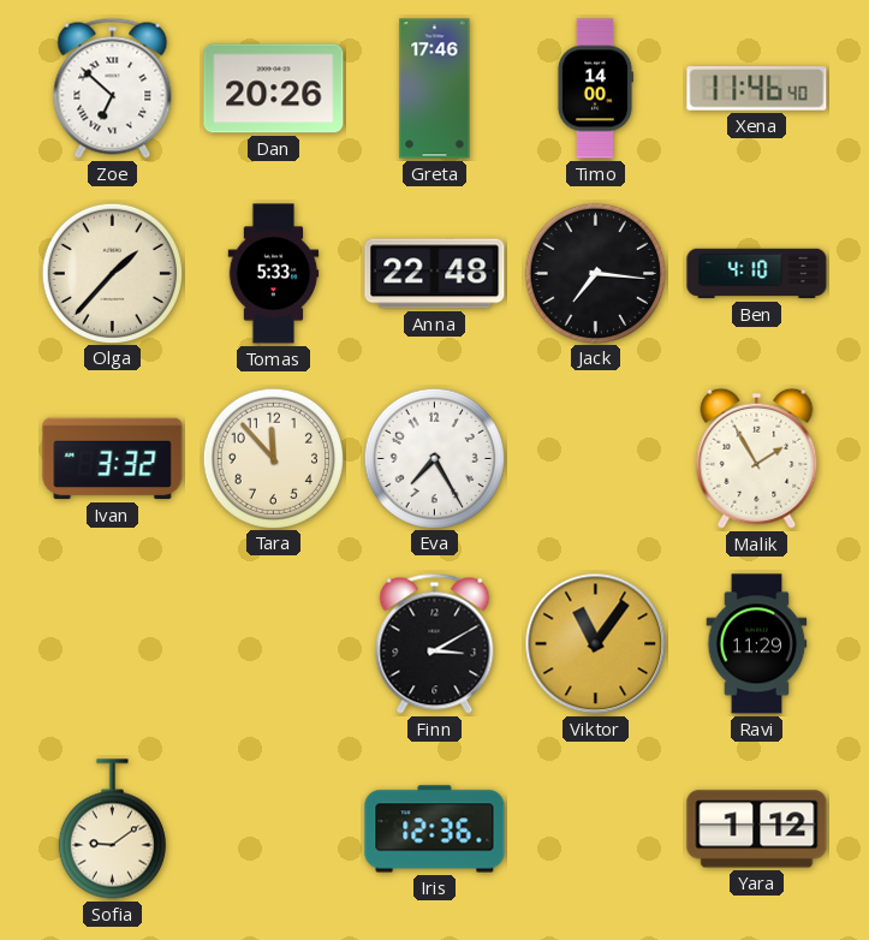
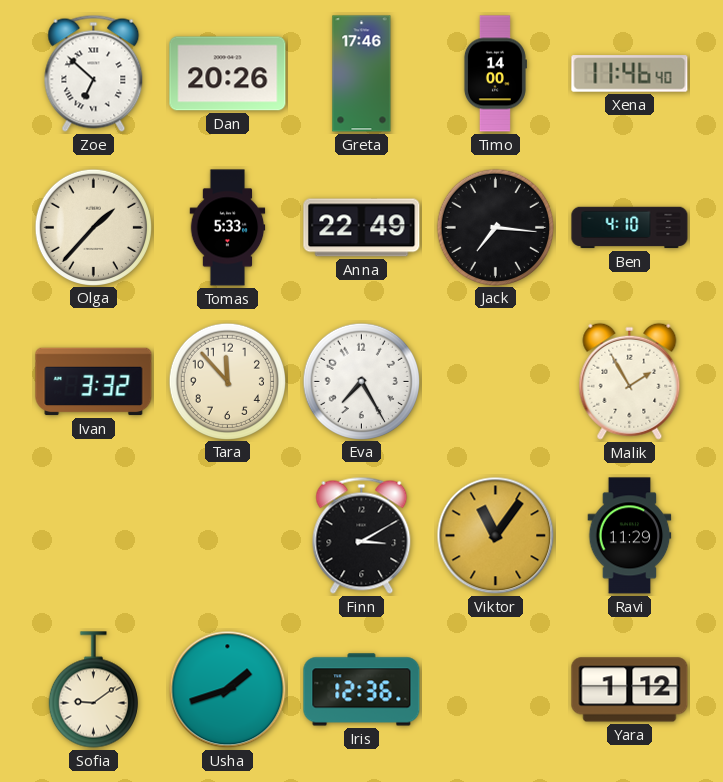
Anna: 22:48 -> 22:49 (362, 228)
Usha: none -> 1:42 (228, 690)
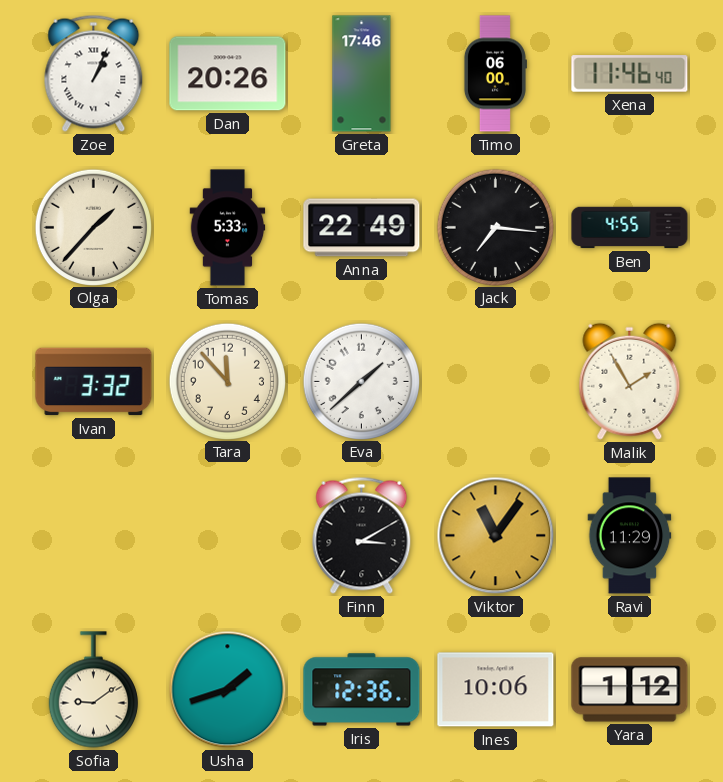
Zoe: 6:52 -> 1:04 (94, 73)
Timo: 14:00 -> 06:00 (495, 74)
Ben: 4:10 -> 4:55 (630, 228)
Eva: 7:25 -> 1:38 (361, 381)
Ines: none -> 10:06 (496, 690)
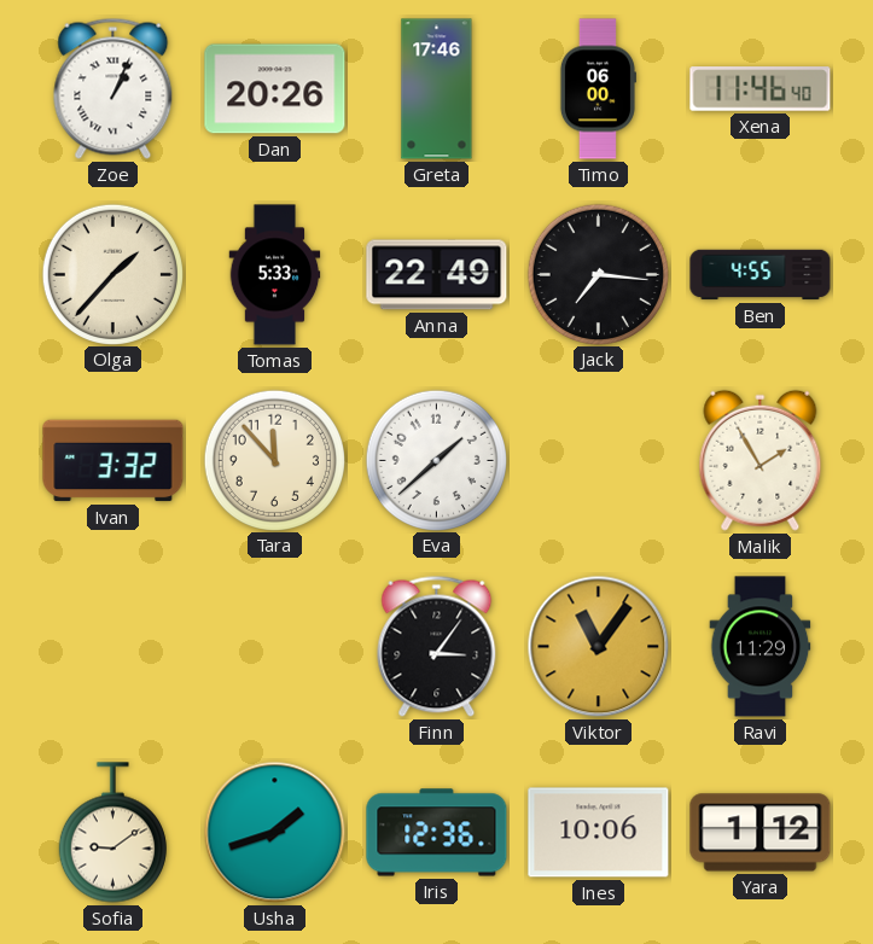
Finn: 3:10 -> 3:06 (437, 646)
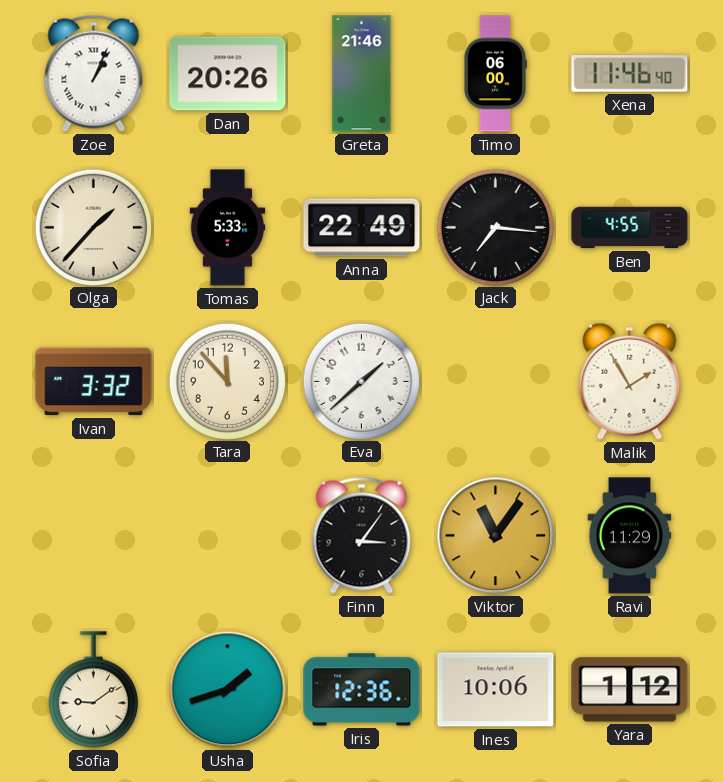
Greta: 17:46 -> 21:46 (362, 74)
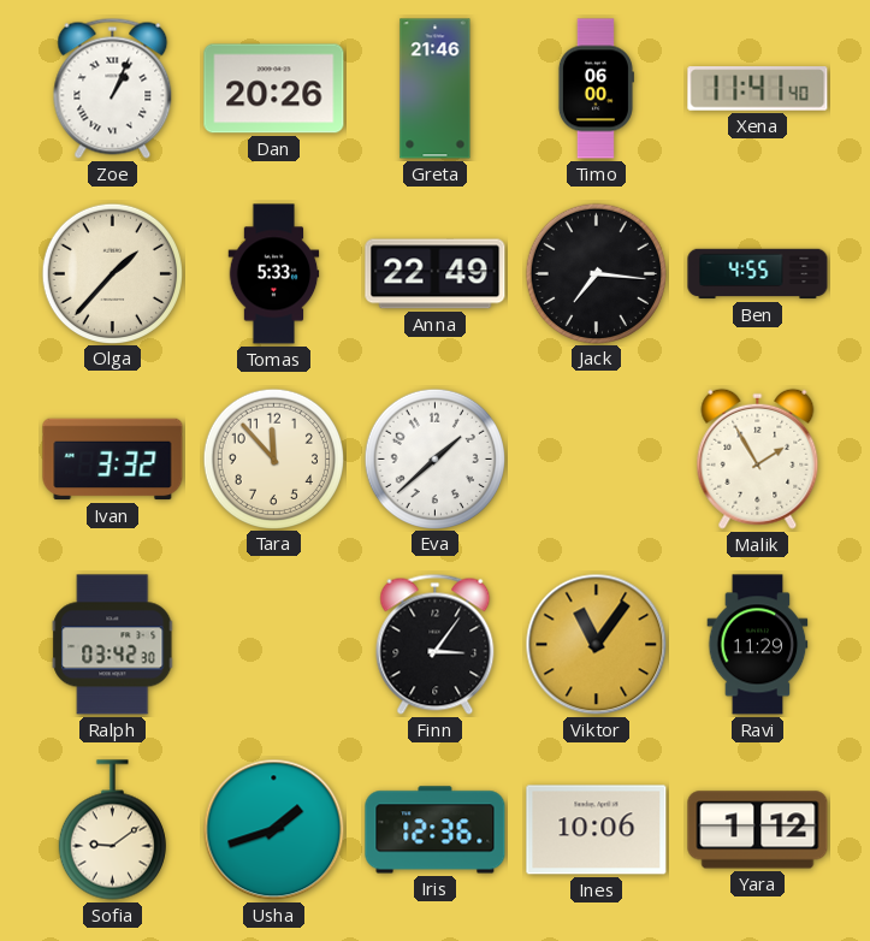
Xena: 11:46 -> 11:41 (758, 89)
Ralph: none -> 03:42 (113, 645)
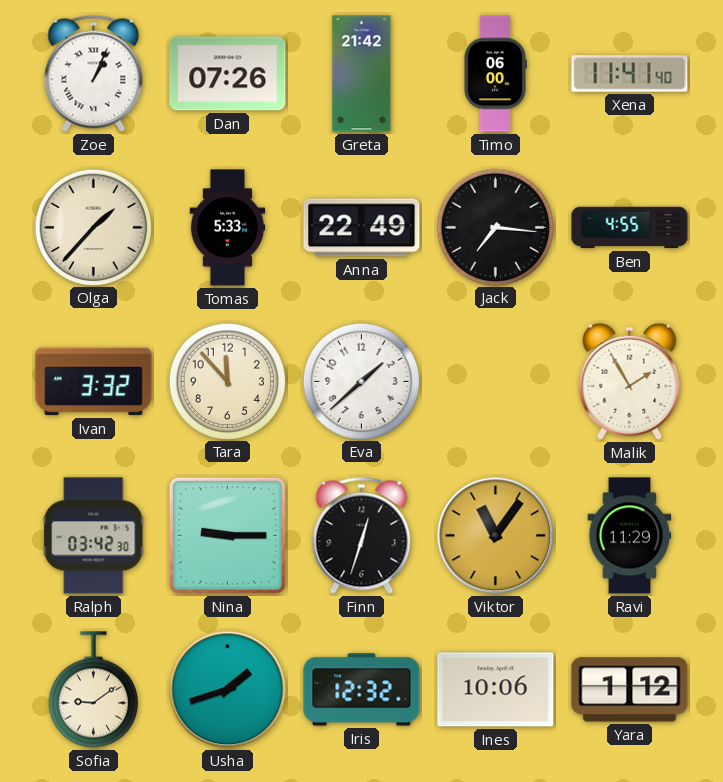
Dan: 20:26 -> 07:26 (228, 74)
Greta: 21:46 -> 21:42 (362, 74)
Nina: none -> 9:15 (227, 535)
Finn: 3:06 -> 12:33 (362, 535)
Iris: 12:36 -> 12:32 (362, 690)
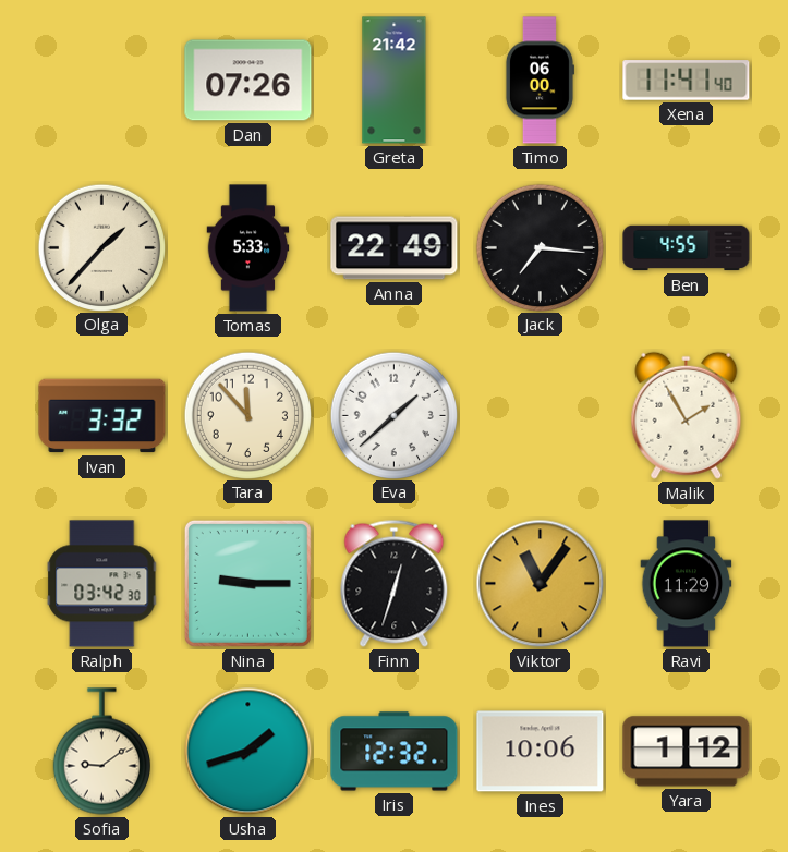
Zoe: 1:04 -> none (94, 73)
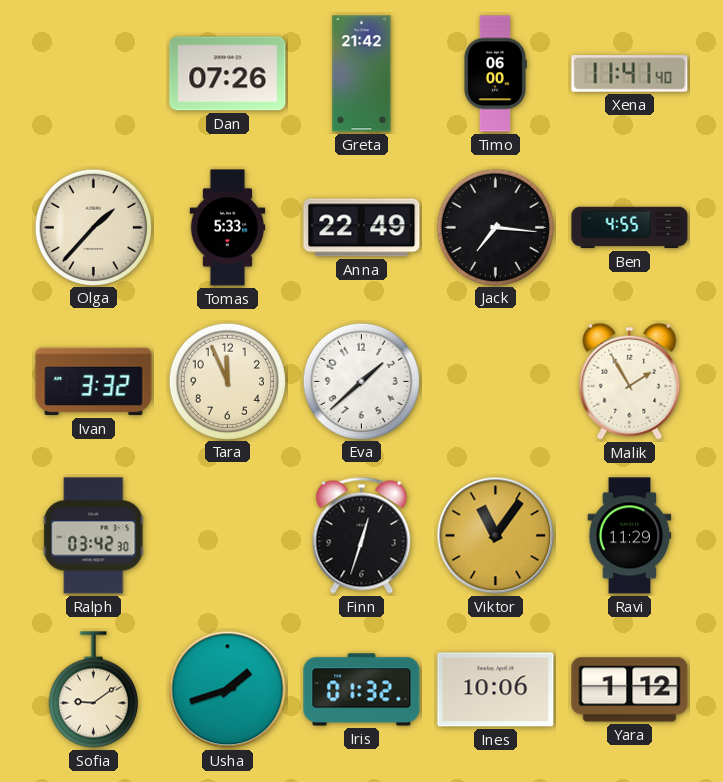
Tara: 11:53 -> 11:56 (227, 381)
Nina: 9:15 -> none (247, 583)
Iris: 12:32 -> 01:32 (362, 690)
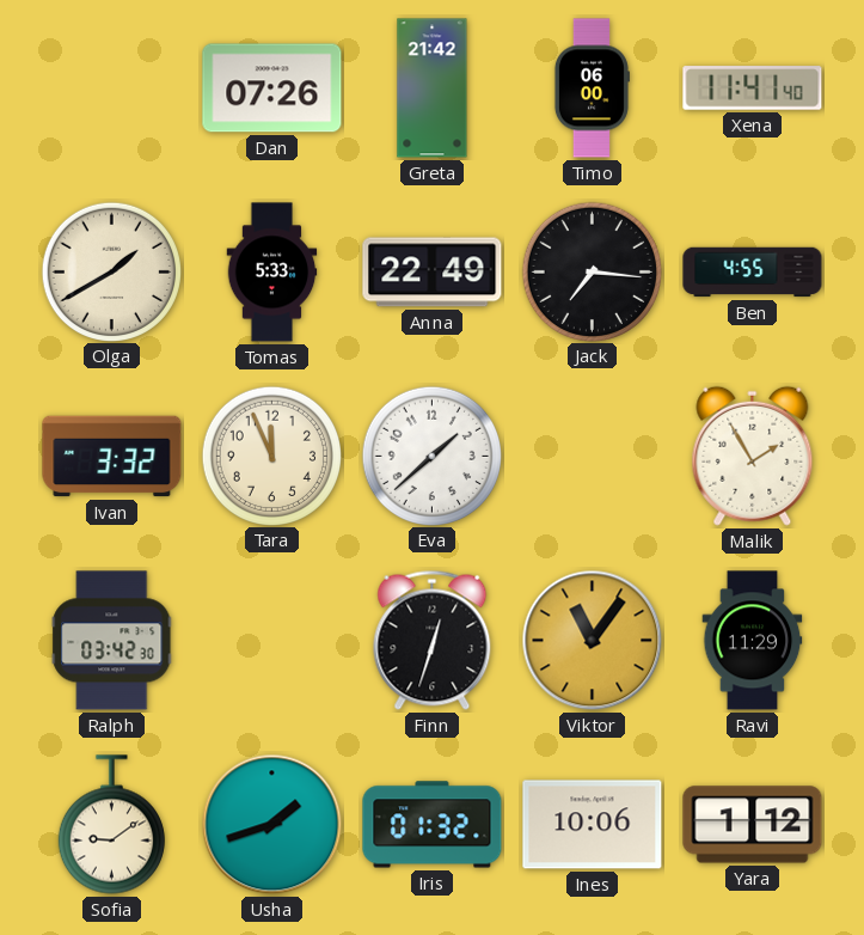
Olga: 1:37 -> 1:40 (111, 271)
